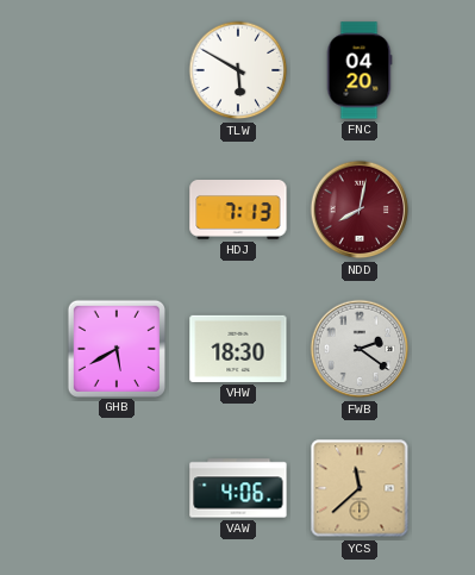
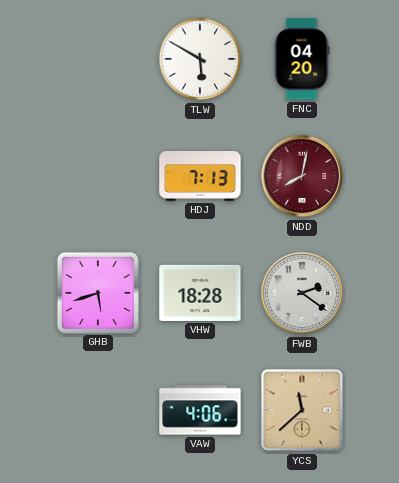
GHB: 5:40 -> 5:42 (97, 292)
VHW: 18:30 -> 18:28 (200, 293)
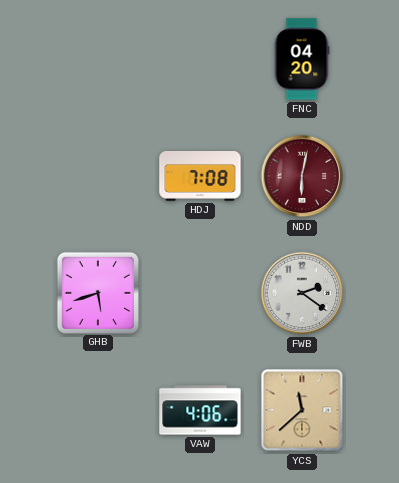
TLW: 5:50 -> none (200, 59)
HDJ: 7:13 -> 7:08 (200, 177)
NDD: 8:02 -> 6:02 (302, 176)
VHW: 18:28 -> none (200, 293)
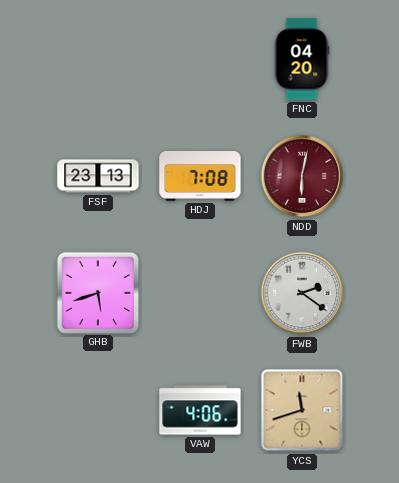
FSF: none -> 23:13 (98, 176)
YCS: 11:38 -> 11:42 (302, 410)
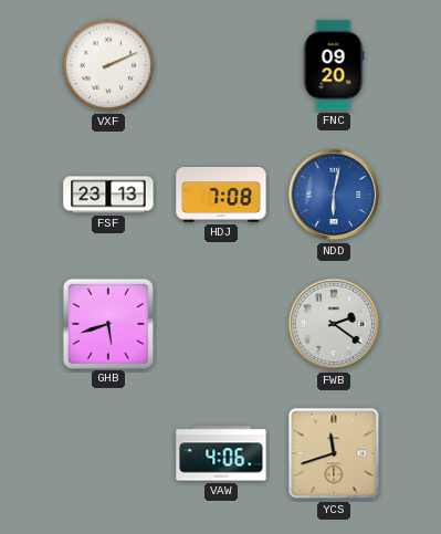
VXF: none -> 2:11 (108, 65)
FNC: 04:20 -> 09:20 (334, 65)
NDD dial: burgundy -> blue (334, 195)
